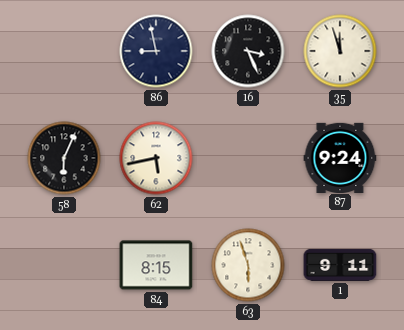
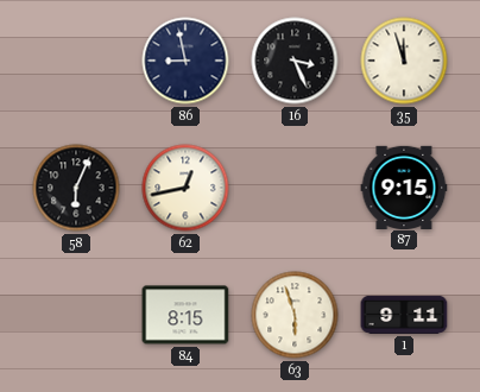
62: 5:43 -> 12:43 (185, 188)
87: 9:24 -> 9:15 (404, 186)
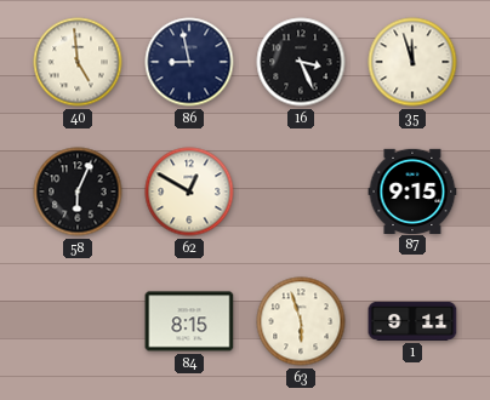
40: none -> 4:59 (78, 62)
62: 12:43 -> 12:50 (189, 192)
